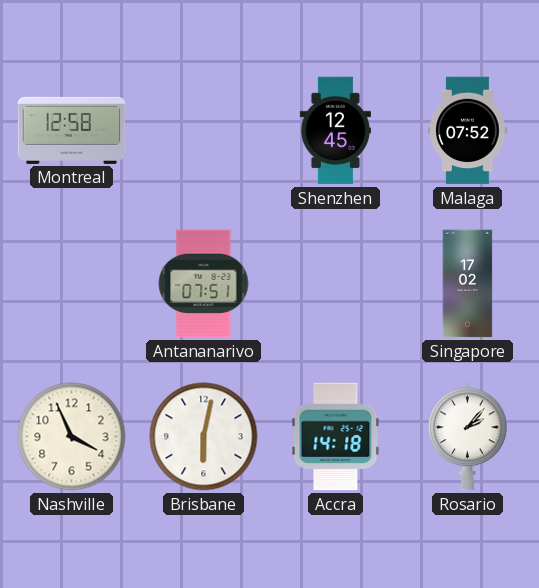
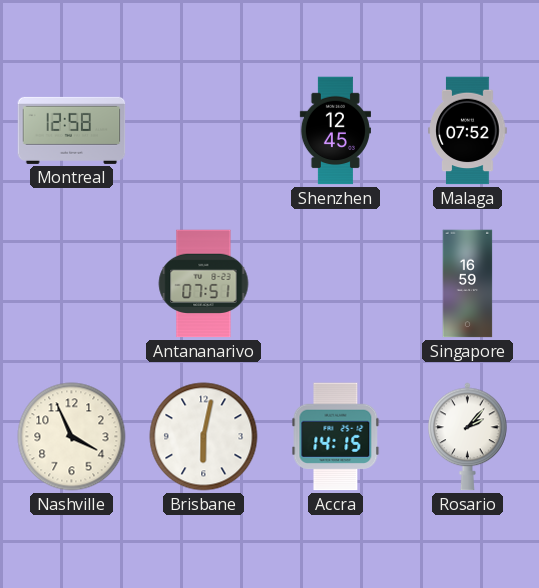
Singapore: 17:02 -> 16:59 (468, 284)
Accra: 14:18 -> 14:15 (336, 437)
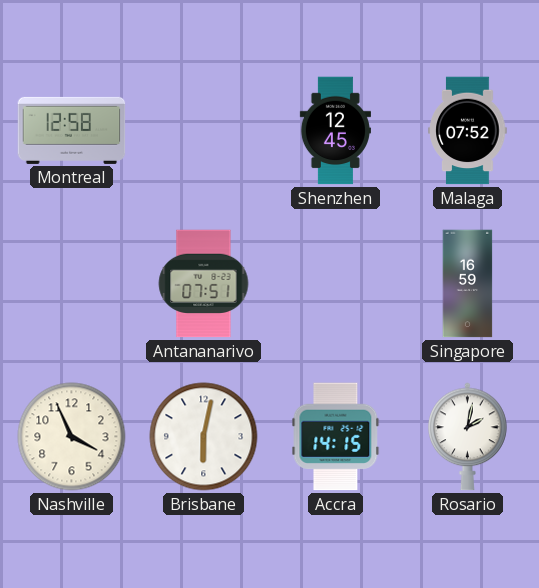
Rosario: 2:07 -> 2:02 (468, 437)
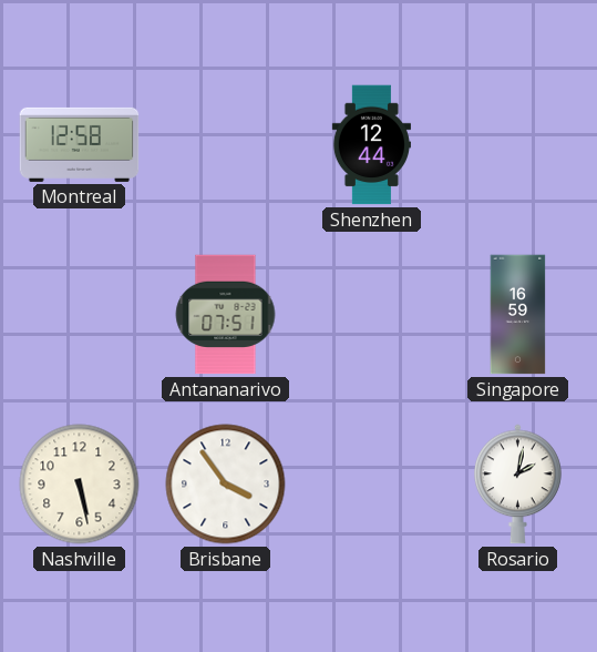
Shenzhen: 12:45 -> 12:44 (371, 145)
Malaga: 07:52 -> none (468, 131)
Nashville: 3:56 -> 5:28 (80, 485)
Brisbane: 6:02 -> 3:54 (226, 485)
Accra: 14:15 -> none (336, 437)
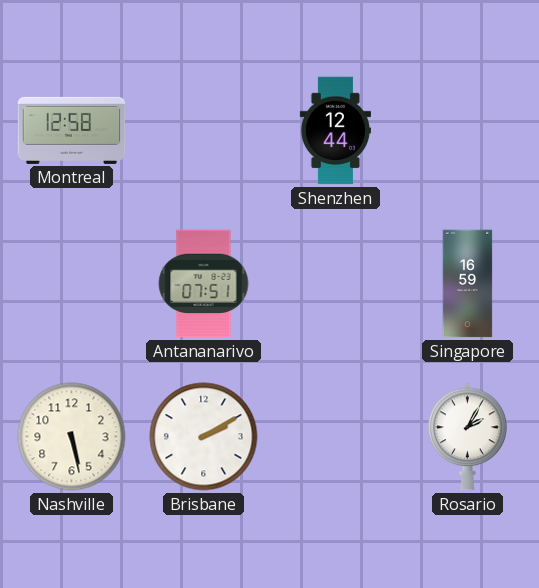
Brisbane: 3:54 -> 2:10 (204, 437)
Rosario: 2:02 -> 2:05 (468, 437)
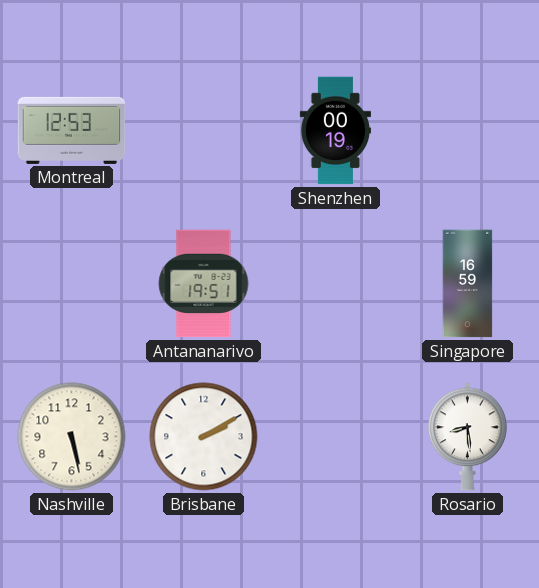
Montreal: 12:58 -> 12:53 (72, 130)
Shenzhen: 12:44 -> 00:19 (335, 131)
Antananarivo: 07:51 -> 19:51 (204, 284)
Rosario: 2:05 -> 8:29 (468, 437)
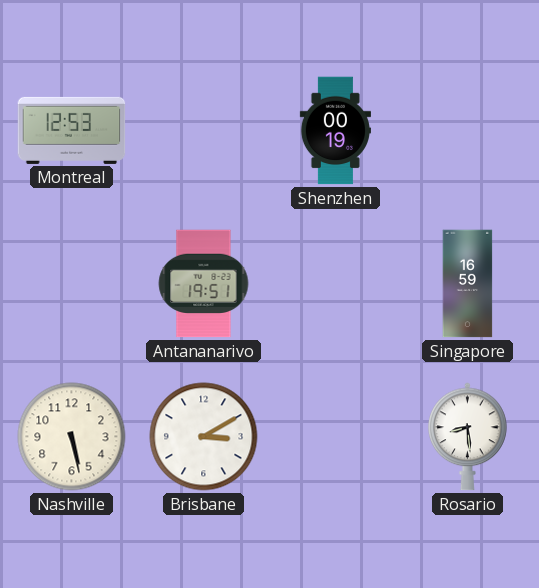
Brisbane: 2:10 -> 3:10 (204, 437)
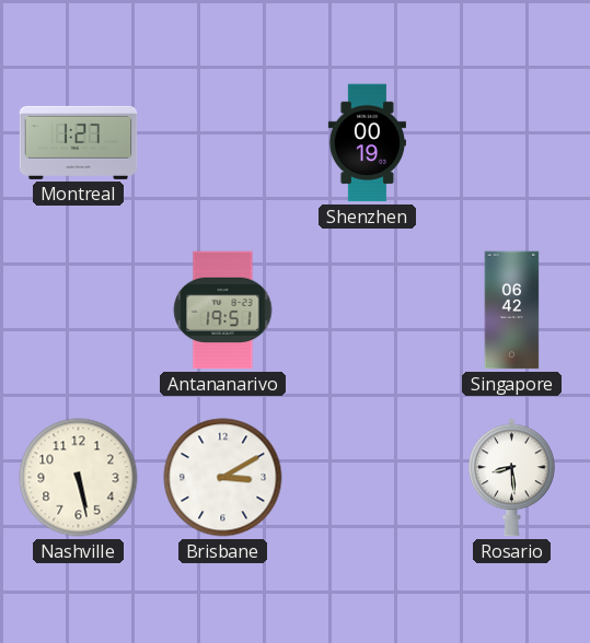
Montreal: 12:53 -> 1:27 (79, 142)
Singapore: 16:59 -> 06:42 (512, 311)
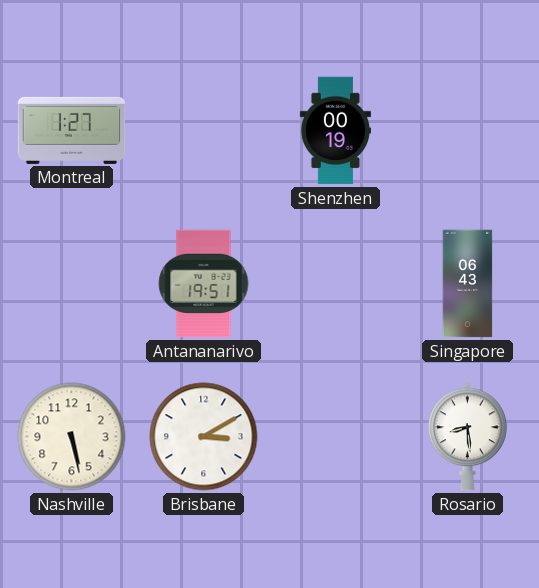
Singapore: 06:42 -> 06:43 (468, 284)
